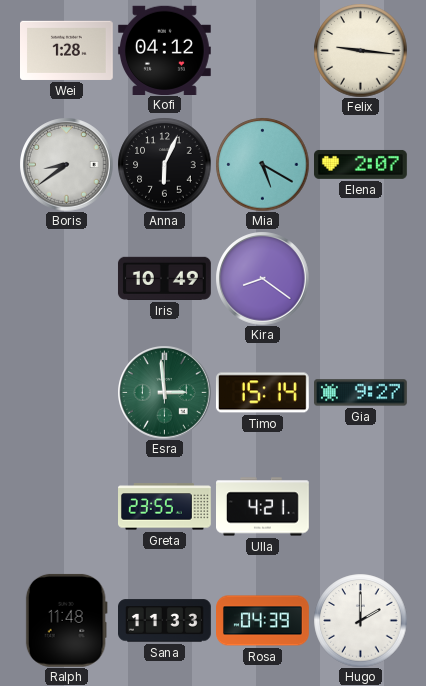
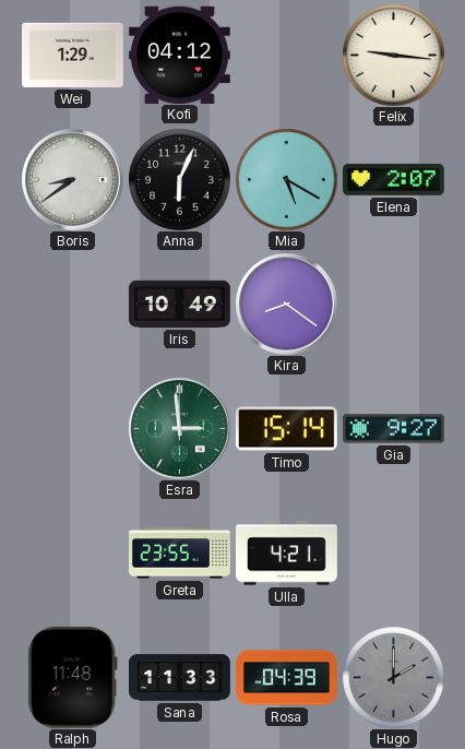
Wei: 1:28 -> 1:29 (73, 55)
Hugo dial: white -> grey (393, 677)
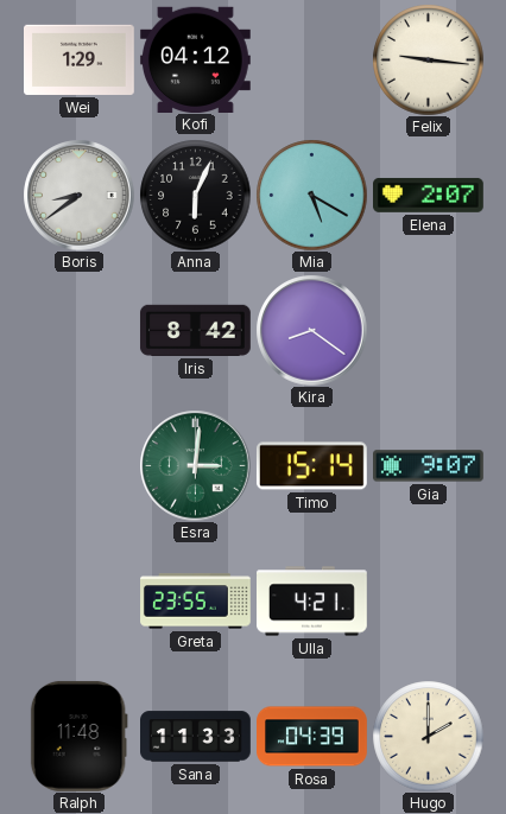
Iris: 10:49 -> 8:42 (195, 330)
Esra: 2:59 -> 3:01 (195, 465)
Gia: 9:27 -> 9:07 (429, 466)
Hugo dial: grey -> cream (428, 736)
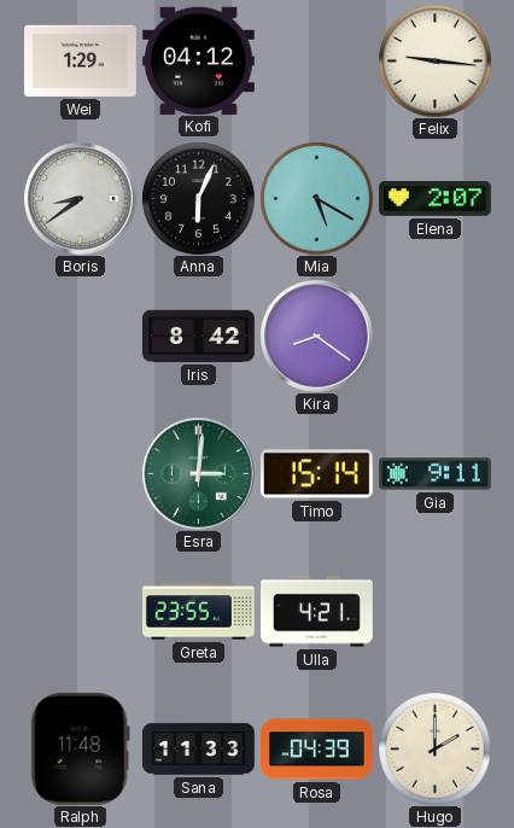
Gia: 9:07 -> 9:11 (436, 474)
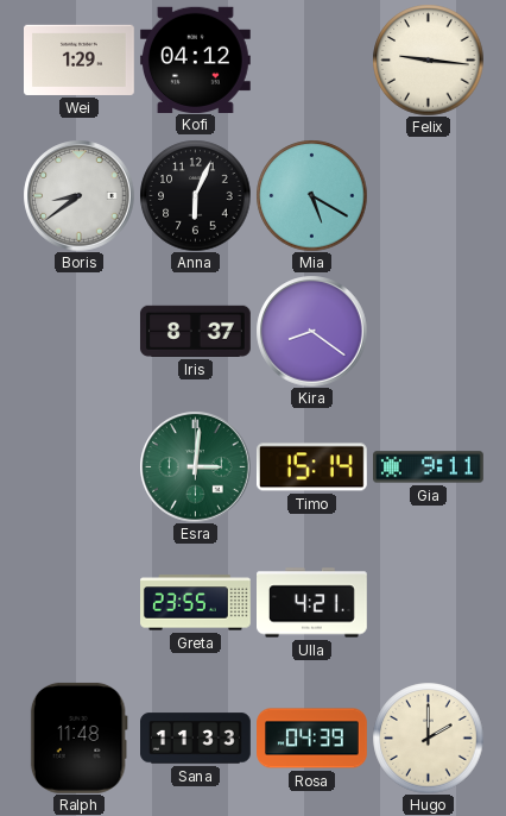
Elena: 2:07 -> none (436, 199)
Iris: 8:42 -> 8:37 (195, 331)
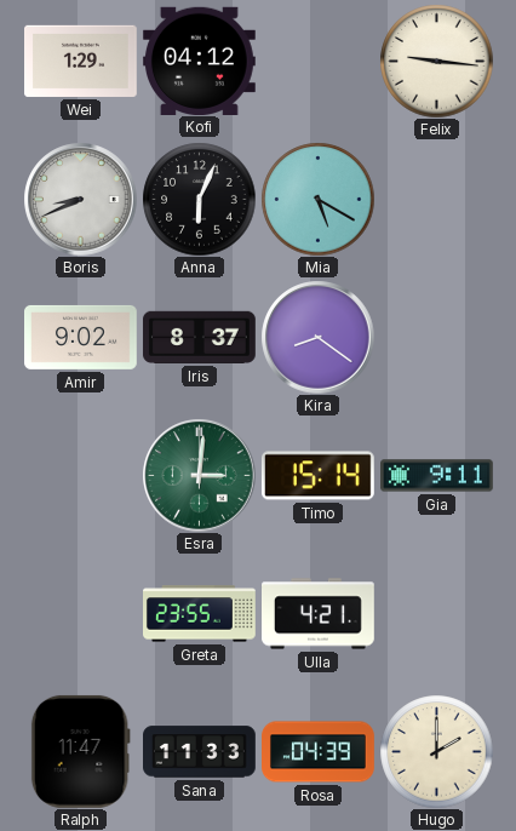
Boris: 8:39 -> 8:41 (80, 199)
Amir: none -> 9:02 (81, 337)
Ralph: 11:48 -> 11:47 (80, 751)
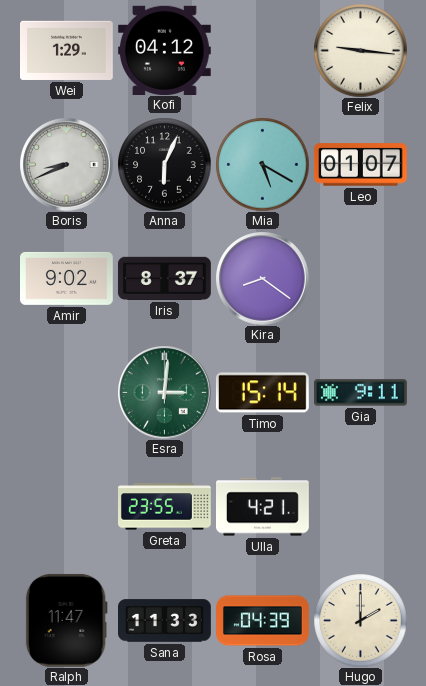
Leo: none -> 01:07 (360, 165)
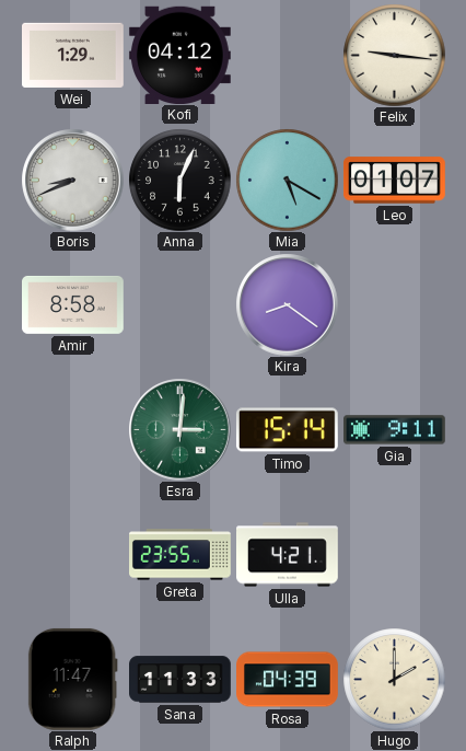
Amir: 9:02 -> 8:58 (73, 304)
Iris: 8:37 -> none (164, 278)
